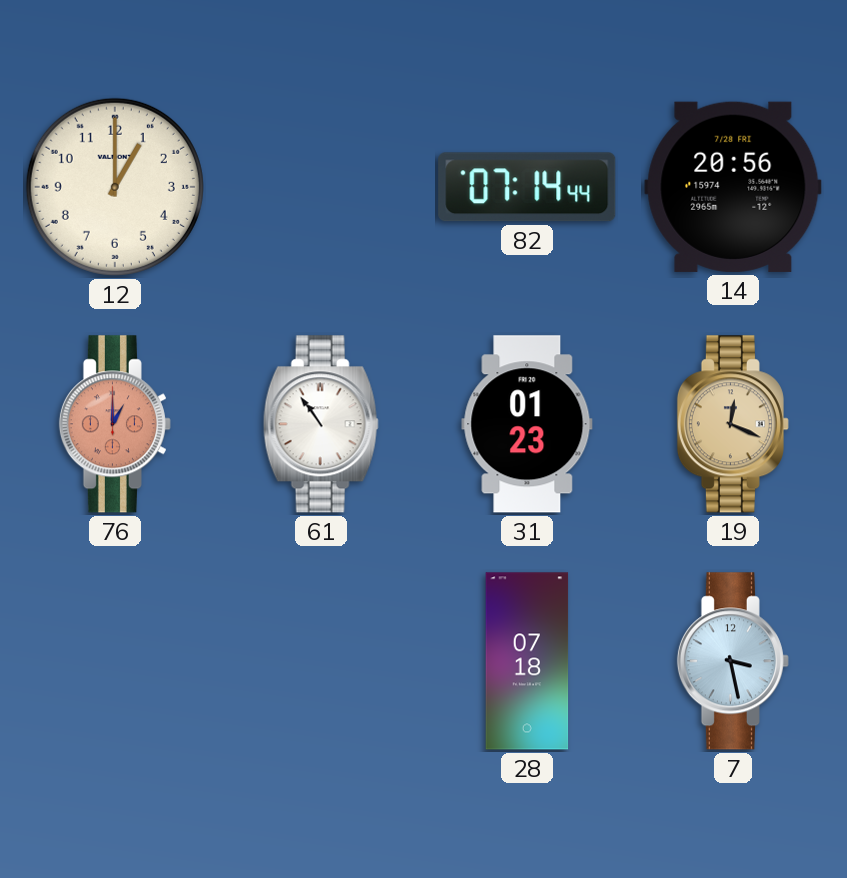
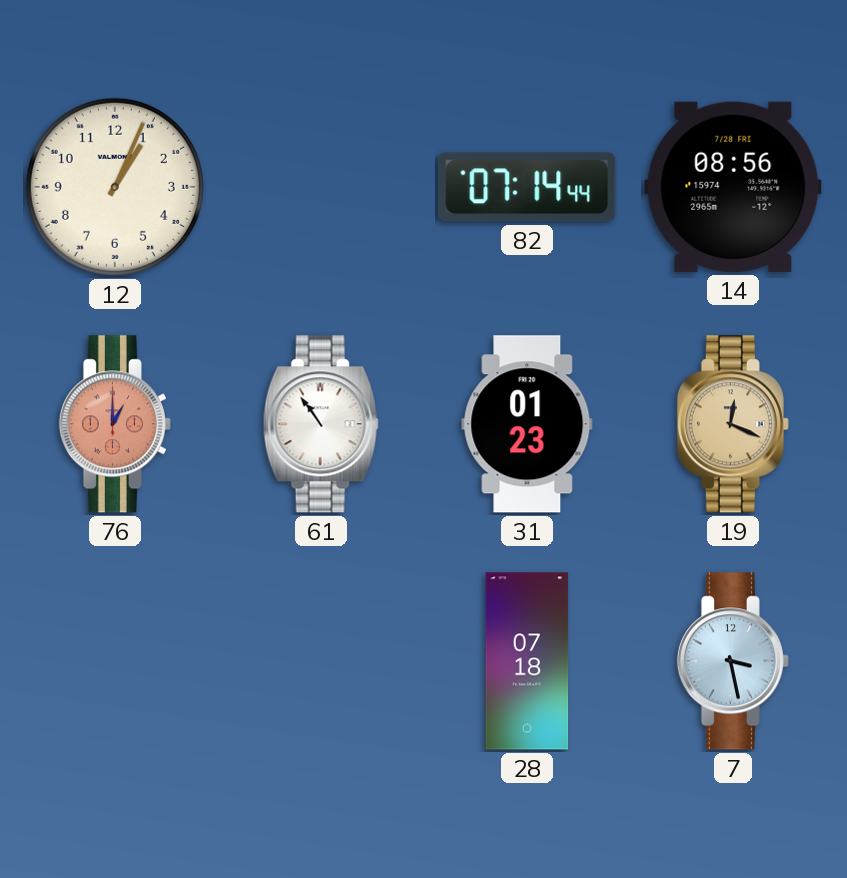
12: 1:00 -> 1:04 (115, 187)
14: 20:56 -> 08:56 (733, 187)
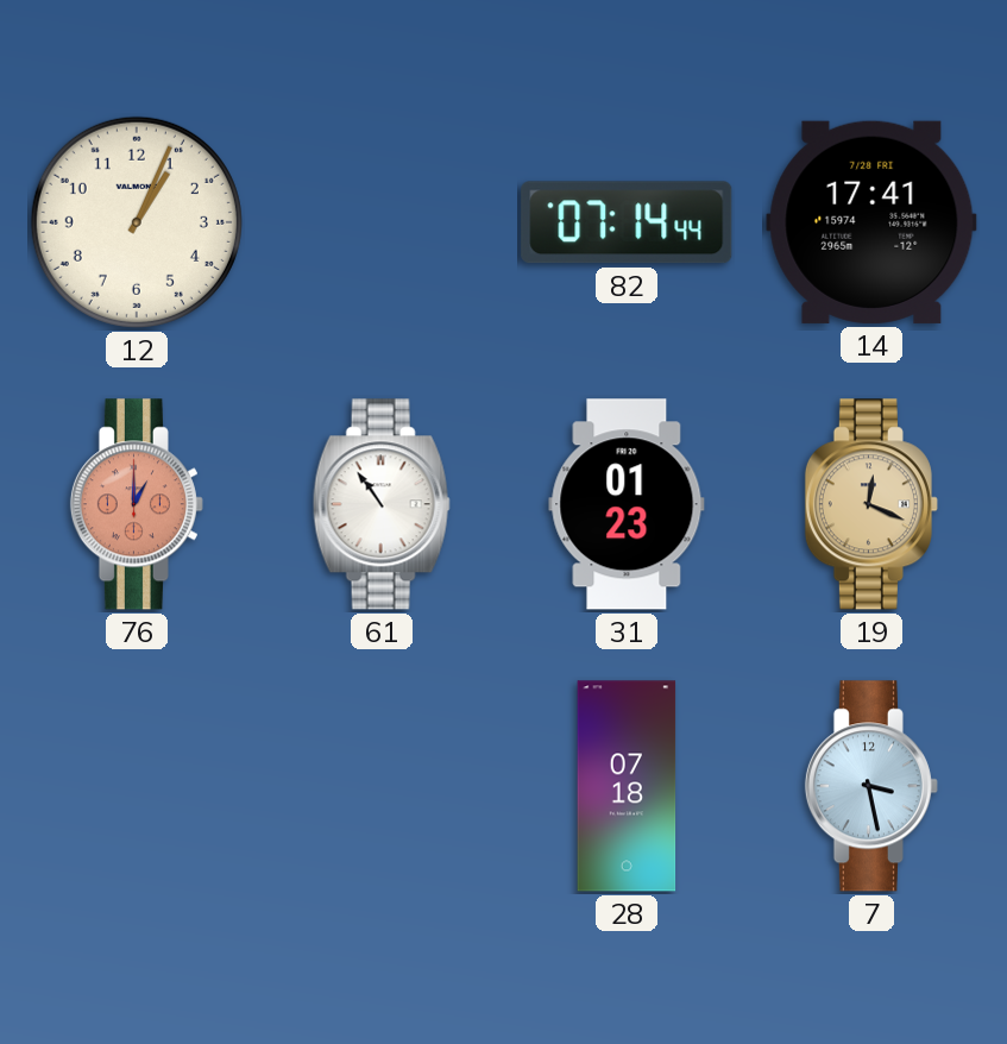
14: 08:56 -> 17:41 (871, 222)
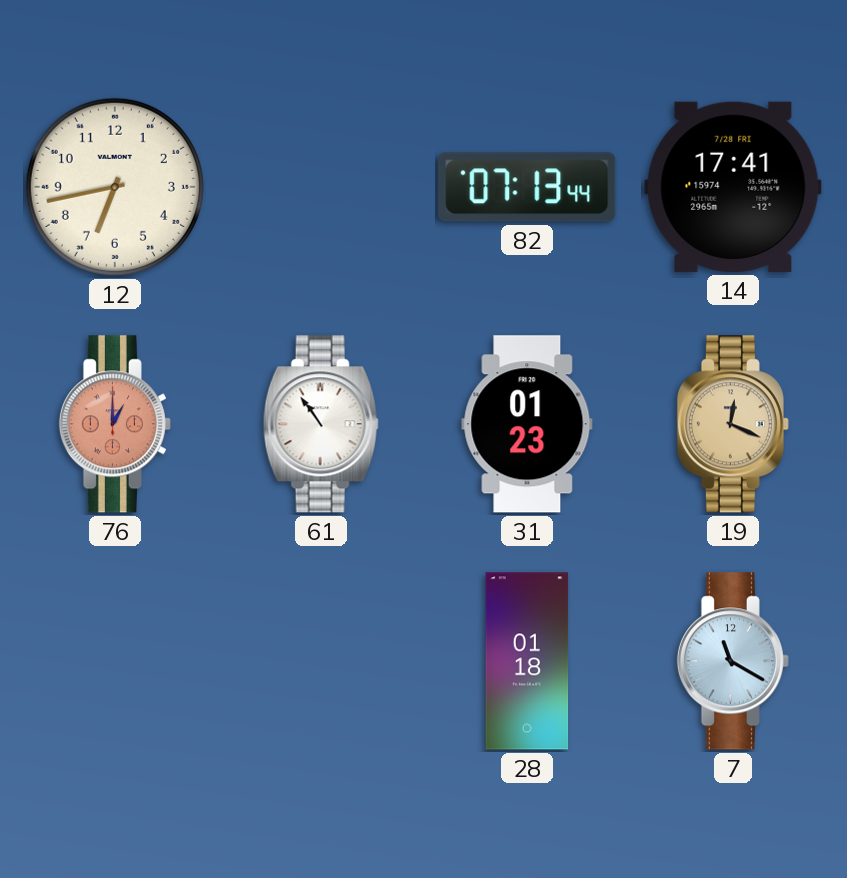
12: 1:04 -> 6:43 (115, 187)
82: 07:14 -> 07:13 (527, 187)
28: 07:18 -> 01:18 (527, 661)
7: 3:28 -> 11:20 (733, 661)
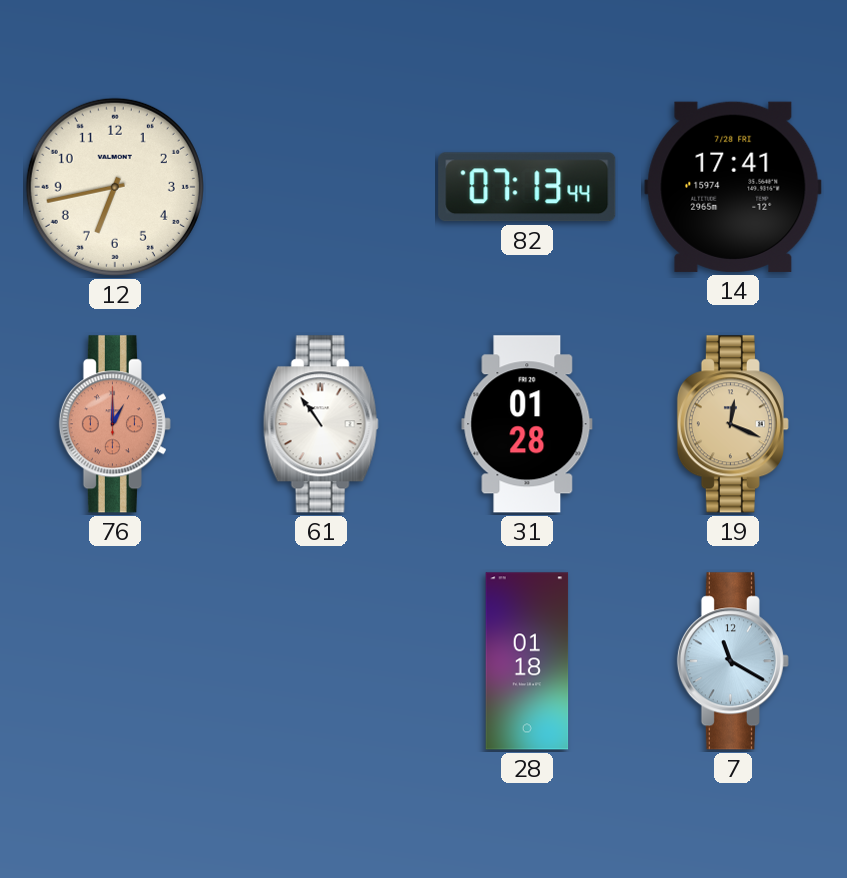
31: 01:23 -> 01:28 (527, 424)
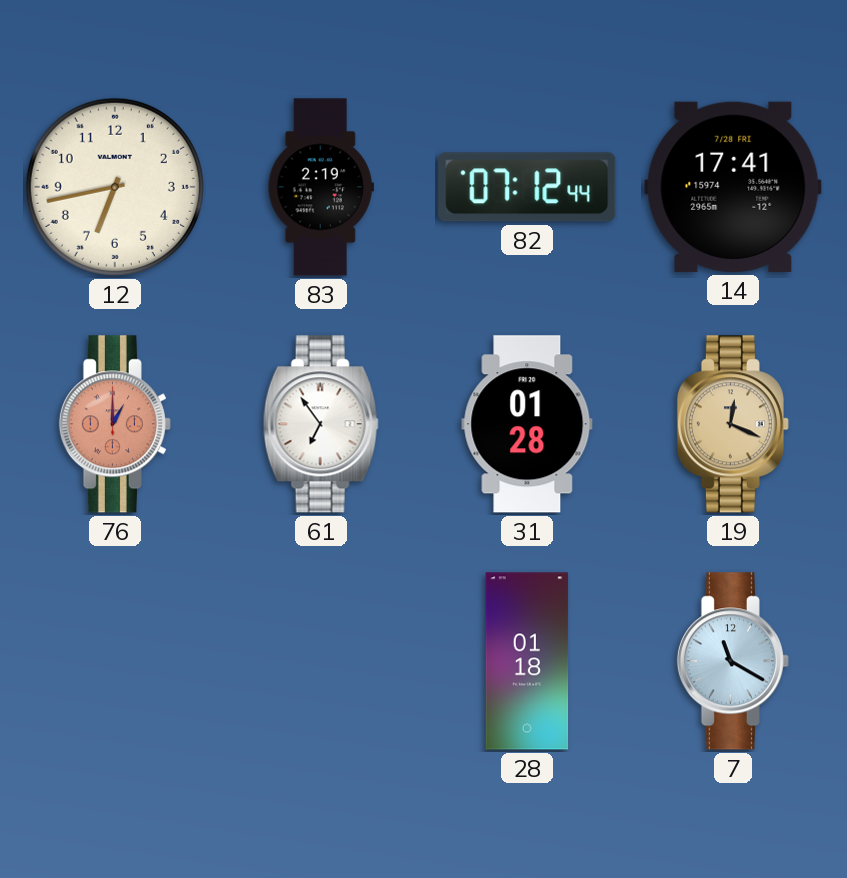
83: none -> 2:19 (321, 187)
82: 07:13 -> 07:12 (527, 187)
61: 10:54 -> 6:54 (321, 424)
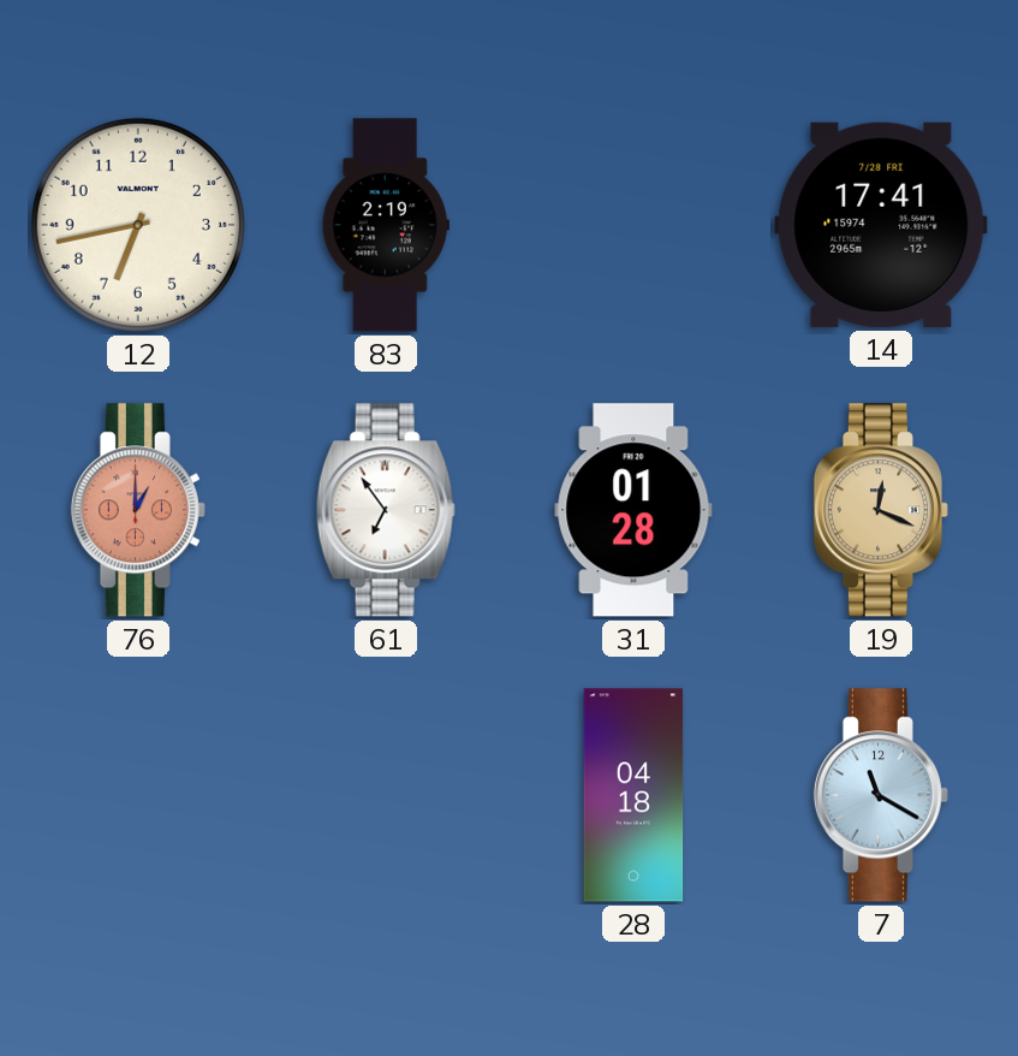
82: 07:12 -> none (527, 187)
28: 01:18 -> 04:18 (633, 795)
